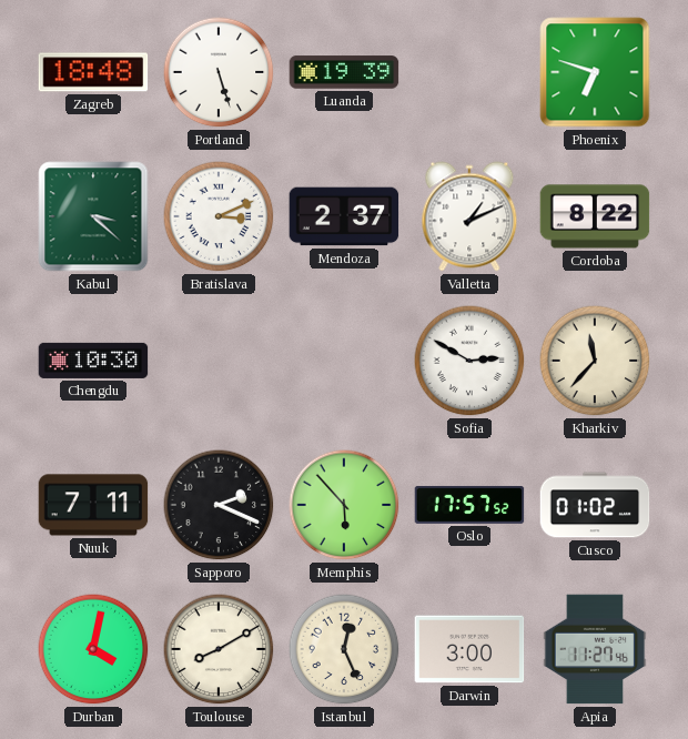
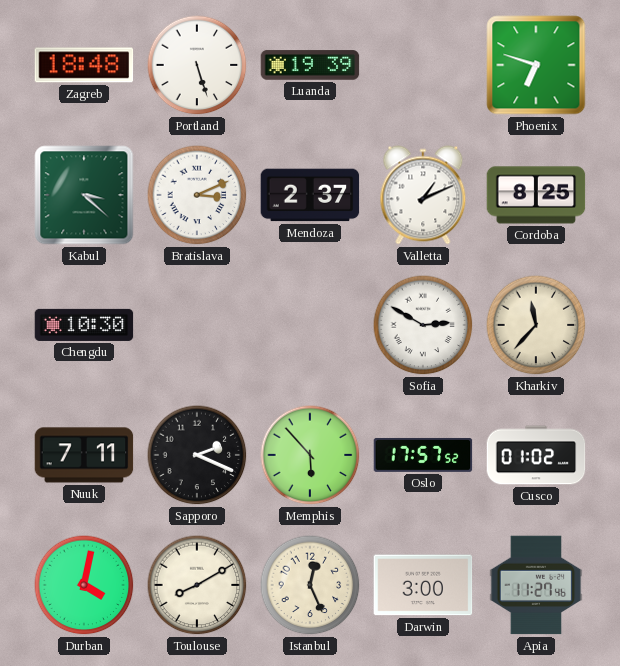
Cordoba: 8:22 -> 8:25 (536, 195)
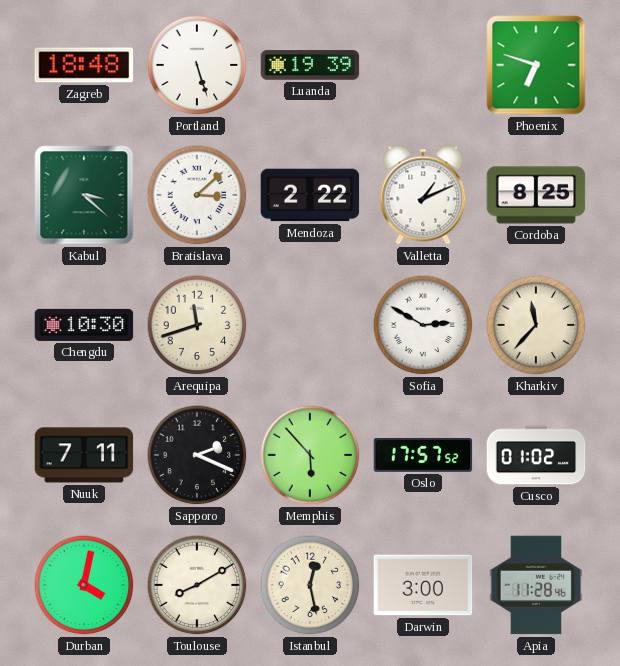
Bratislava: 3:11 -> 3:08 (197, 195)
Mendoza: 2:37 -> 2:22 (310, 195)
Arequipa: none -> 11:42 (197, 325)
Istanbul: 12:26 -> 12:28 (310, 585)
Apia: 11:27 -> 11:28 (536, 585)
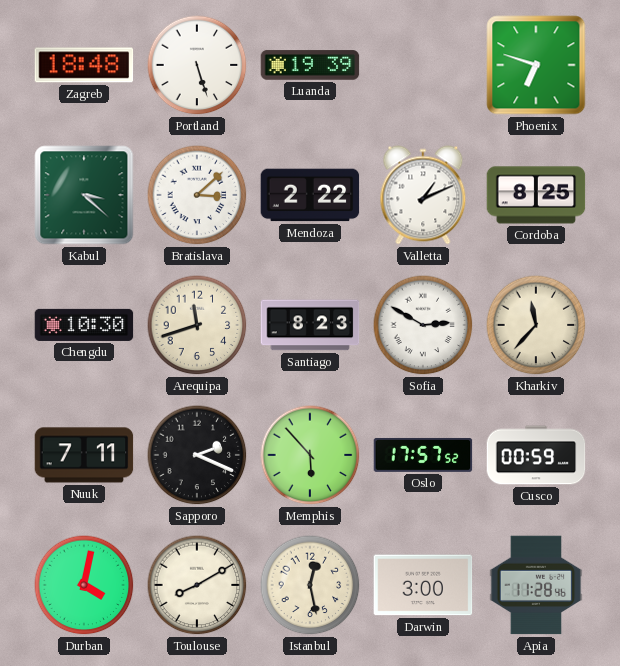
Santiago: none -> 8:23 (310, 325)
Cusco: 01:02 -> 00:59 (536, 455)
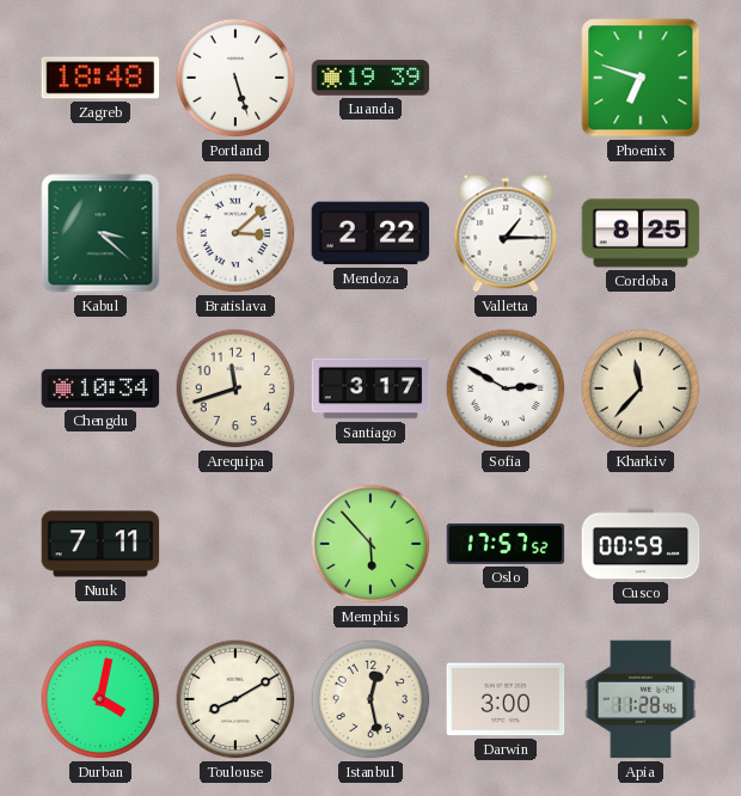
Valletta: 1:11 -> 1:15 (506, 233)
Chengdu: 10:30 -> 10:34 (100, 388)
Santiago: 8:23 -> 3:17 (370, 388)
Sapporo: 2:19 -> none (197, 455)
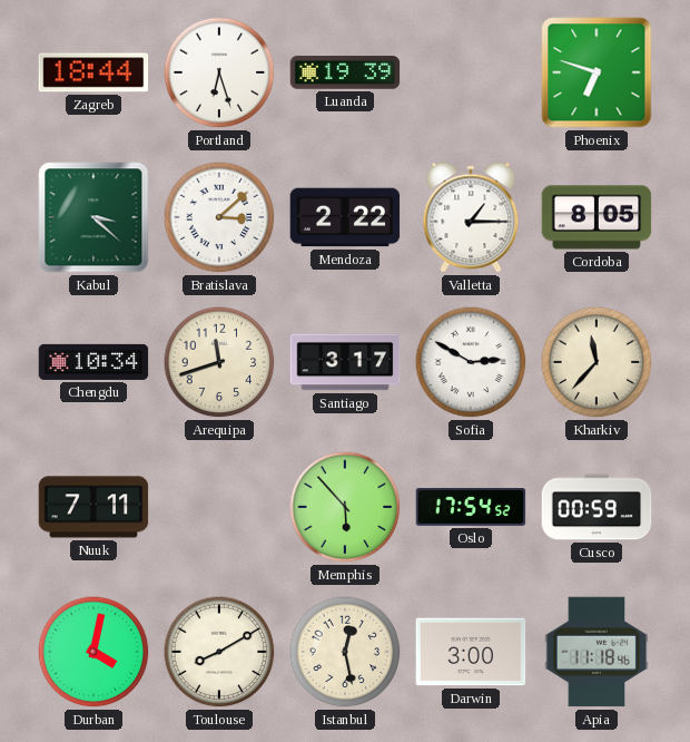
Zagreb: 18:48 -> 18:44 (93, 72)
Portland: 5:27 -> 6:27 (219, 72)
Cordoba: 8:25 -> 8:05 (597, 217)
Oslo: 17:57 -> 17:54 (471, 507)
Apia: 11:28 -> 11:18 (597, 652)
